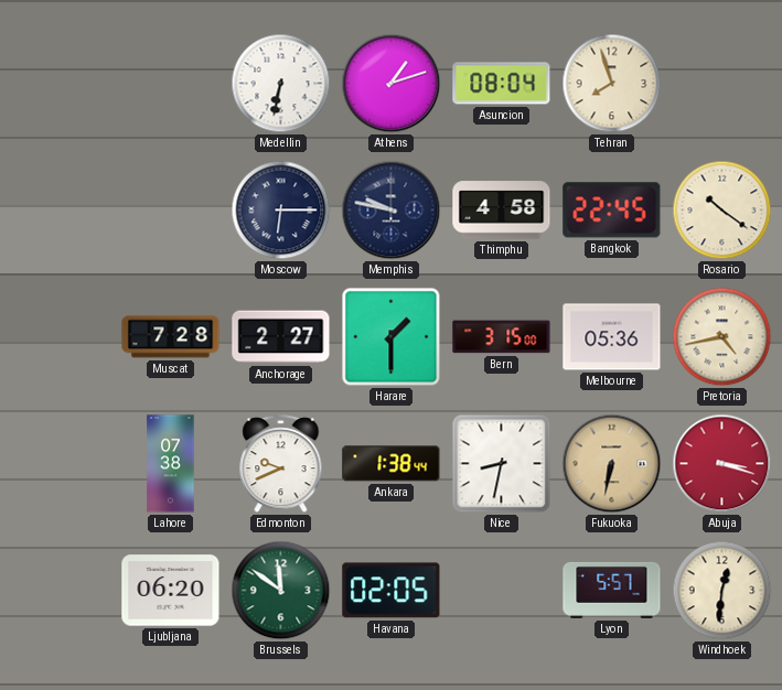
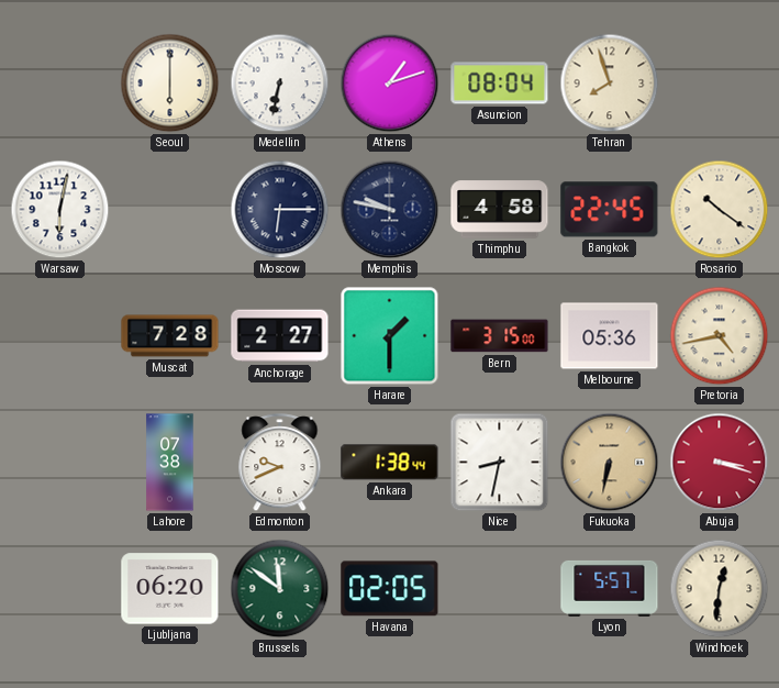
Seoul: none -> 6:00 (170, 84)
Warsaw: none -> 6:02 (60, 210)
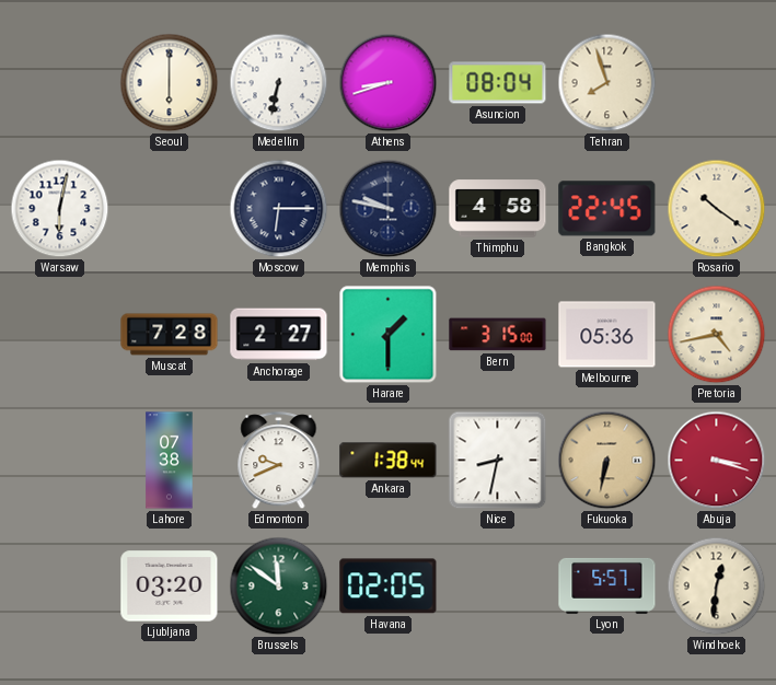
Athens: 1:12 -> 8:42 (389, 83)
Ljubljana: 06:20 -> 03:20 (170, 587)
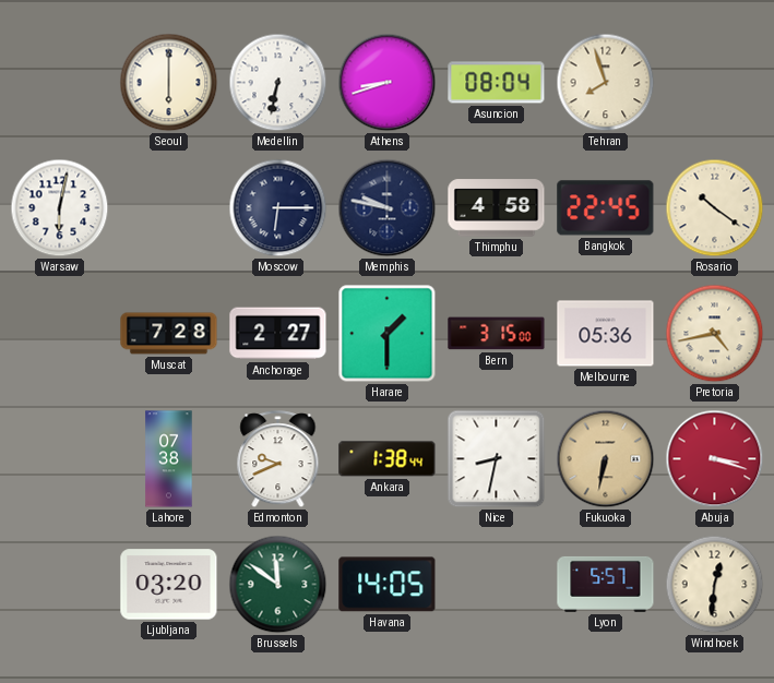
Havana: 02:05 -> 14:05 (388, 585)
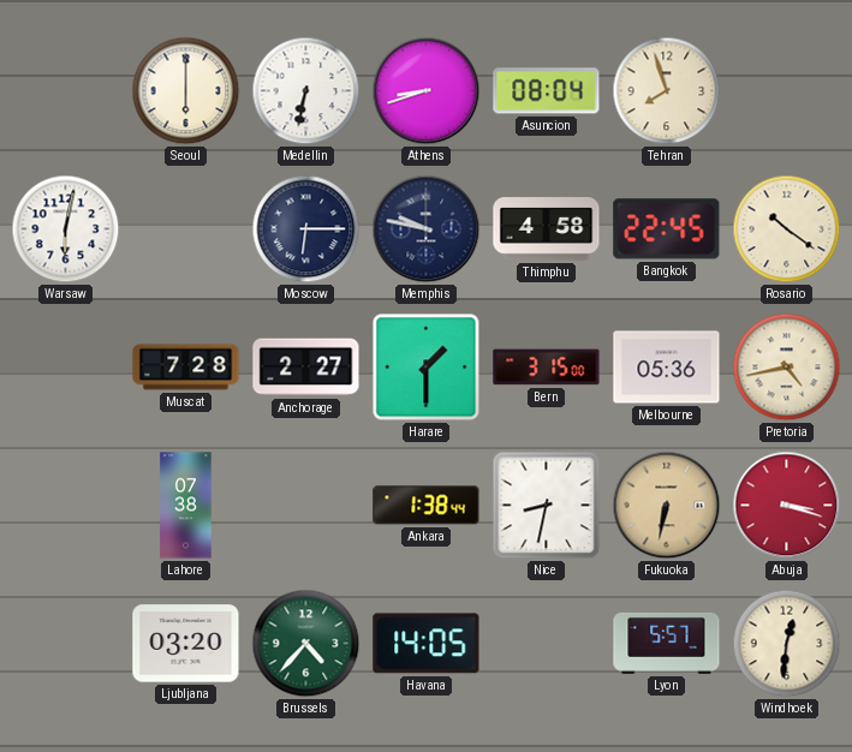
Edmonton: 9:41 -> none (278, 459)
Brussels: 11:51 -> 4:37 (306, 644)
